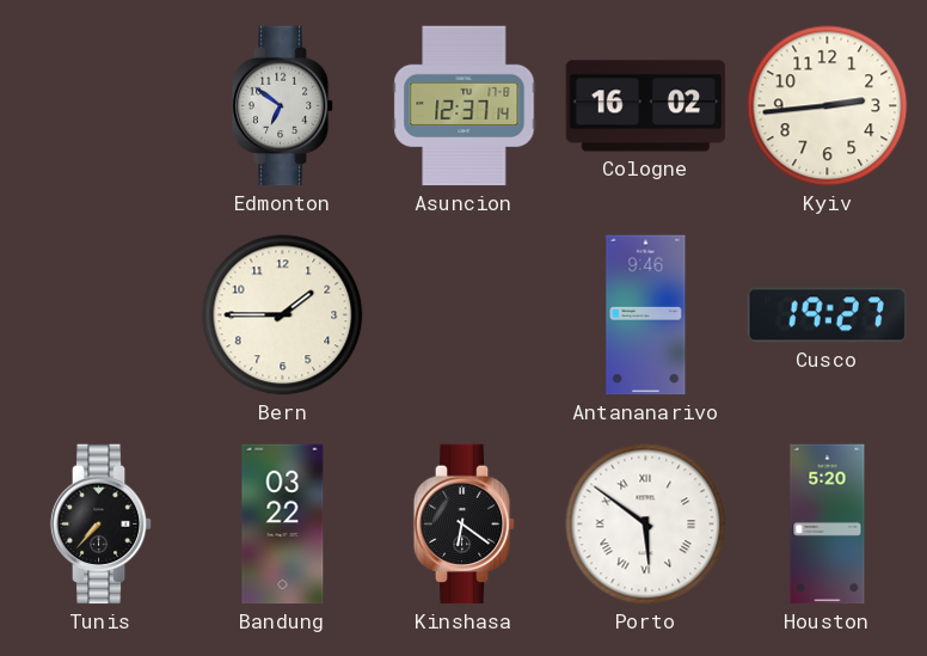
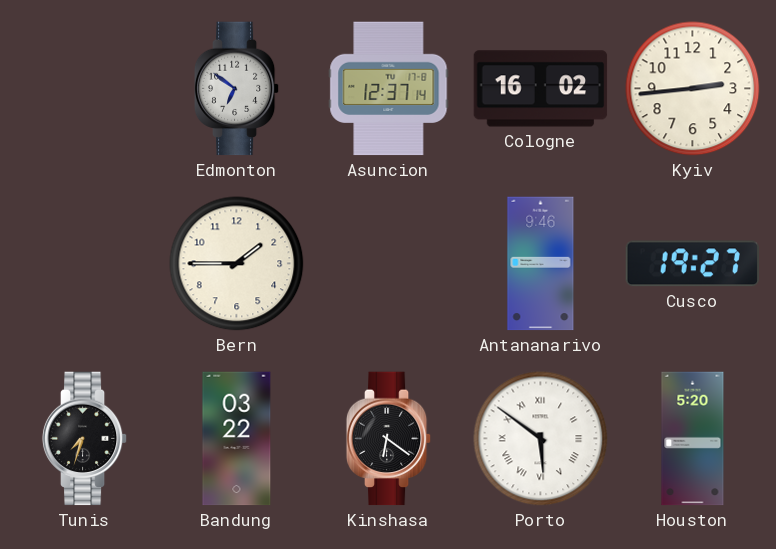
Tunis: 7:37 -> 7:33 (85, 439)
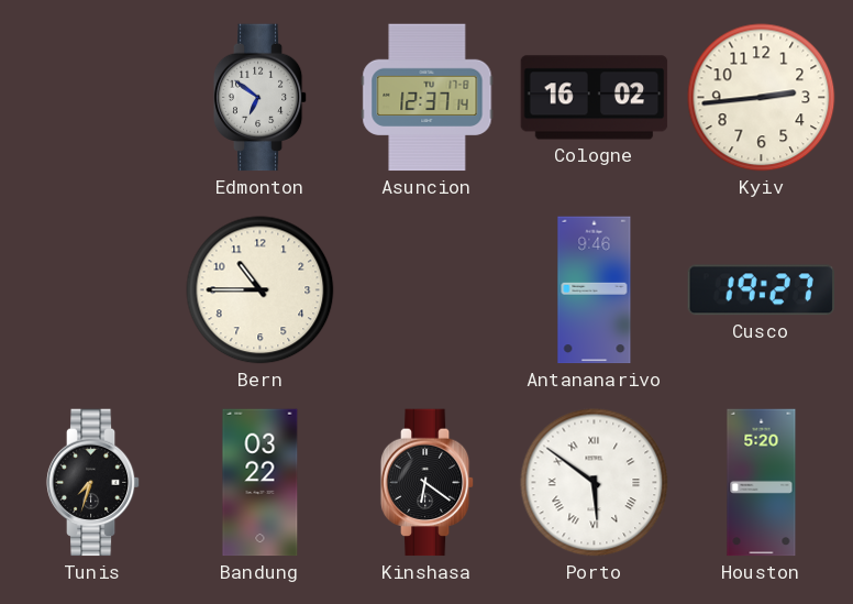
Bern: 1:45 -> 10:45 (261, 290)
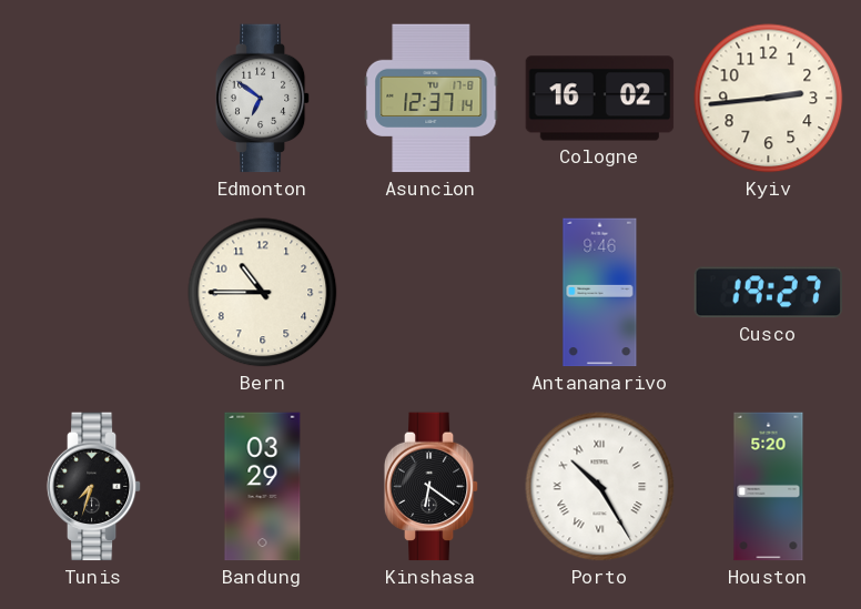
Bandung: 03:22 -> 03:29 (263, 487)
Porto: 5:51 -> 10:25 (600, 487)
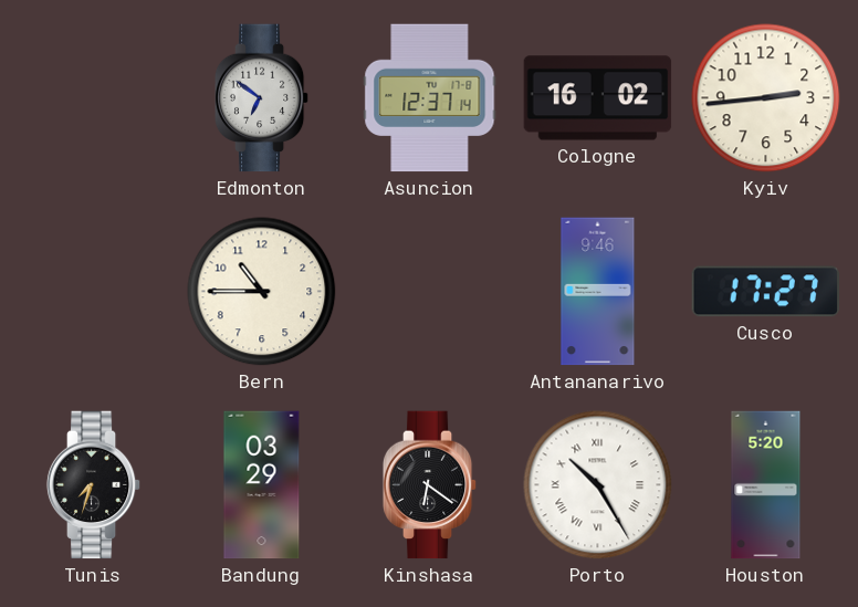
Cusco: 19:27 -> 17:27 (766, 292)
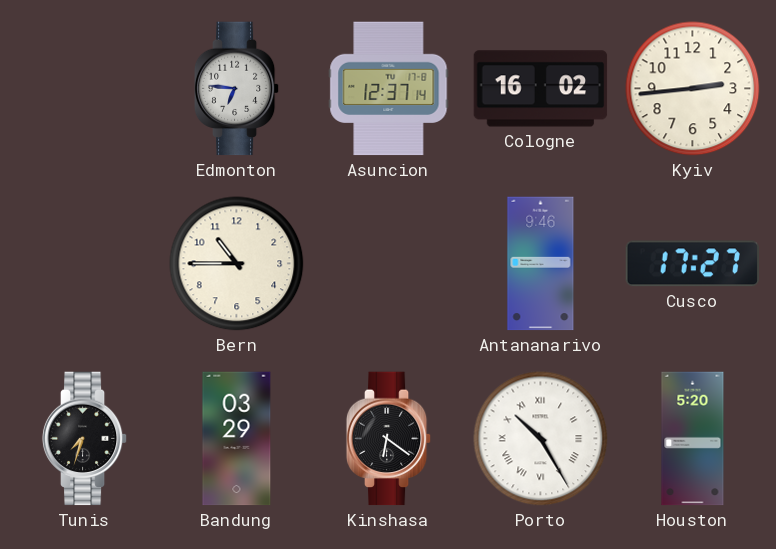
Edmonton: 6:51 -> 6:46 (237, 89)
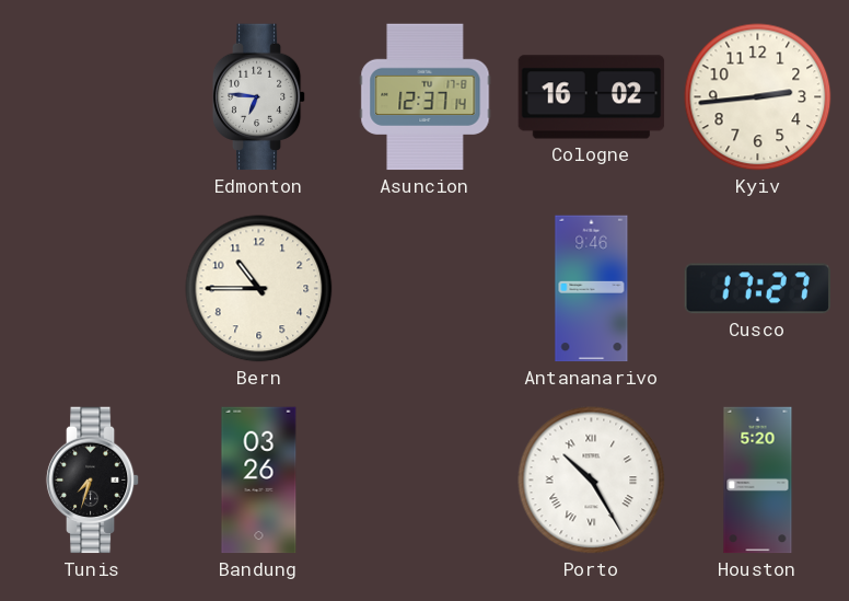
Bandung: 03:29 -> 03:26 (259, 481)
Kinshasa: 6:21 -> none (389, 439)
